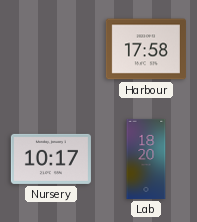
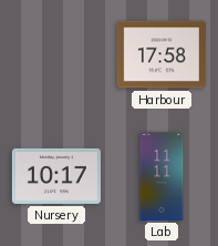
Lab: 18:20 -> 11:11 (162, 176)
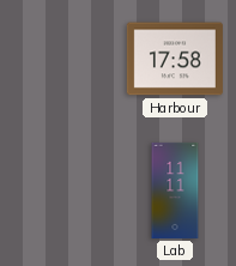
Nursery: 10:17 -> none (56, 176)
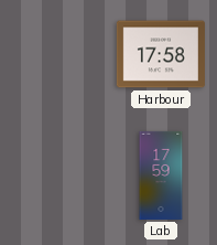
Lab: 11:11 -> 17:59 (161, 175)
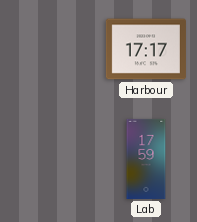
Harbour: 17:58 -> 17:17 (146, 49)
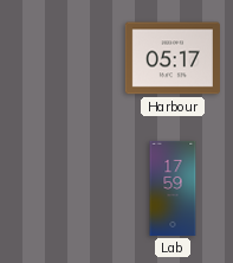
Harbour: 17:17 -> 05:17 (173, 58)
